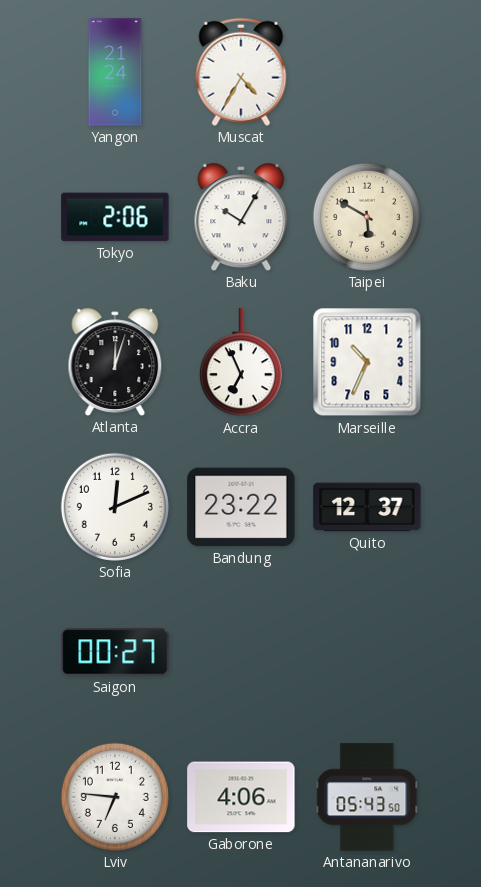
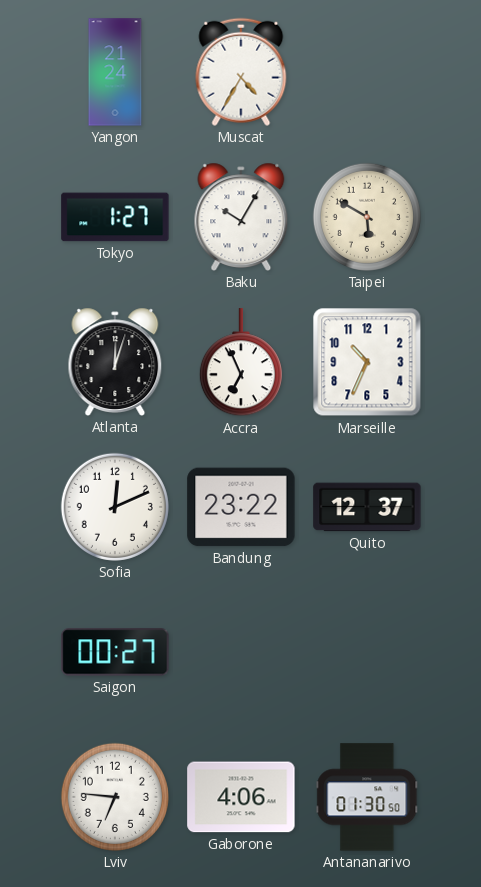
Tokyo: 2:06 -> 1:27 (115, 217)
Antananarivo: 05:43 -> 01:30 (367, 797)
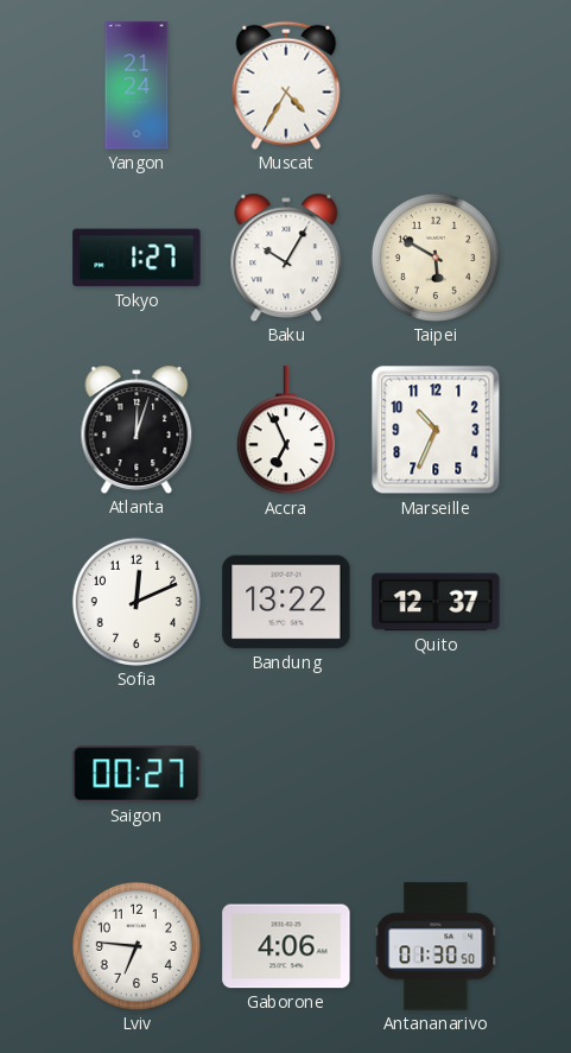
Bandung: 23:22 -> 13:22 (286, 602)
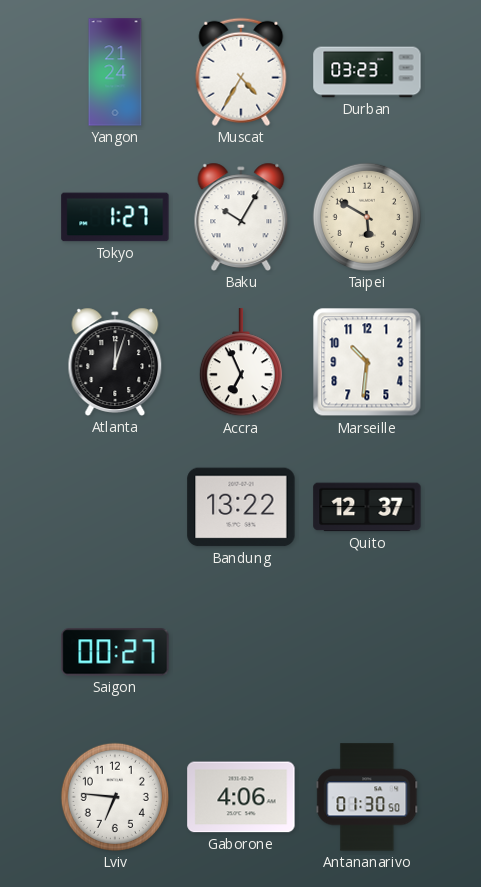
Durban: none -> 03:23 (367, 72)
Marseille: 10:34 -> 10:31 (367, 362)
Sofia: 12:11 -> none (137, 602)
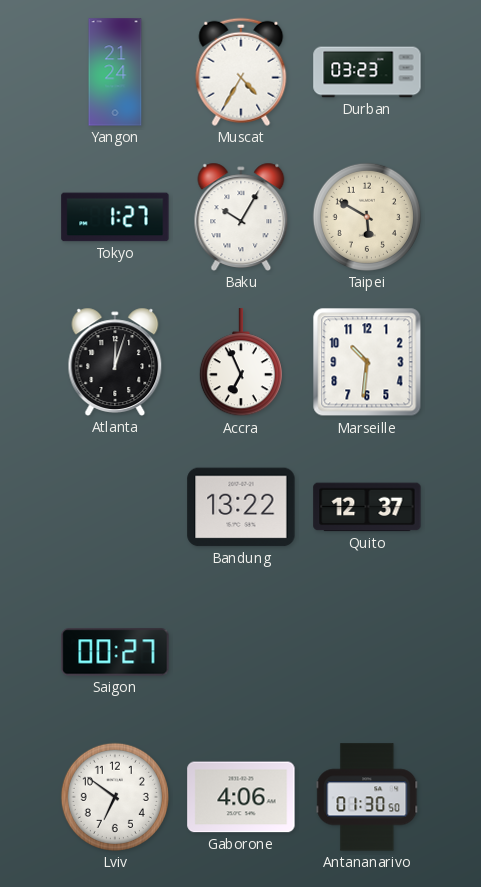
Lviv: 6:46 -> 6:51 (115, 797)
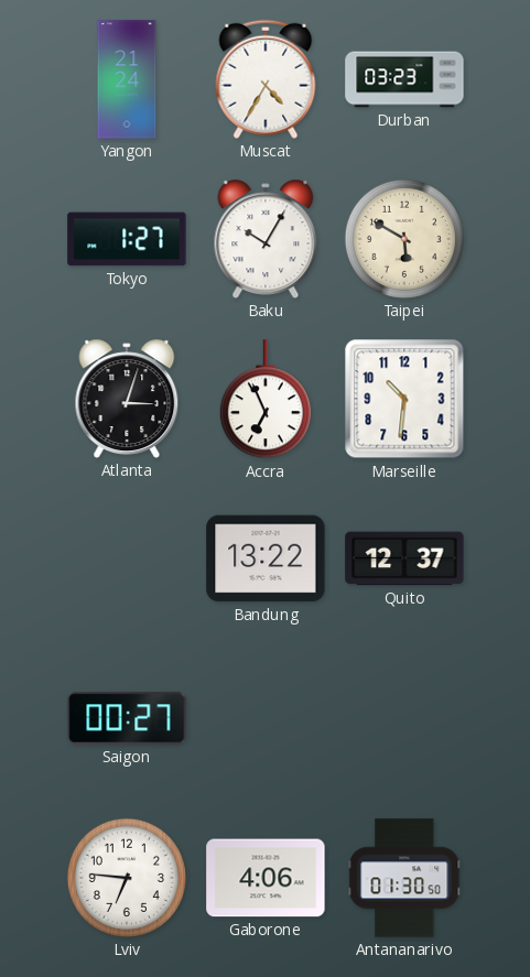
Atlanta: 12:03 -> 3:03 (127, 399)
Lviv: 6:51 -> 6:46 (127, 878)
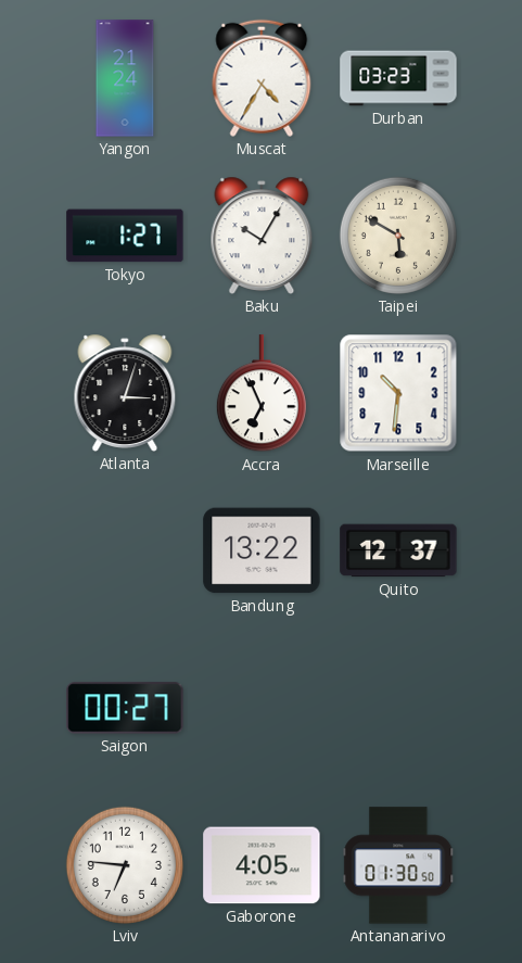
Gaborone: 4:06 -> 4:05 (262, 865)
